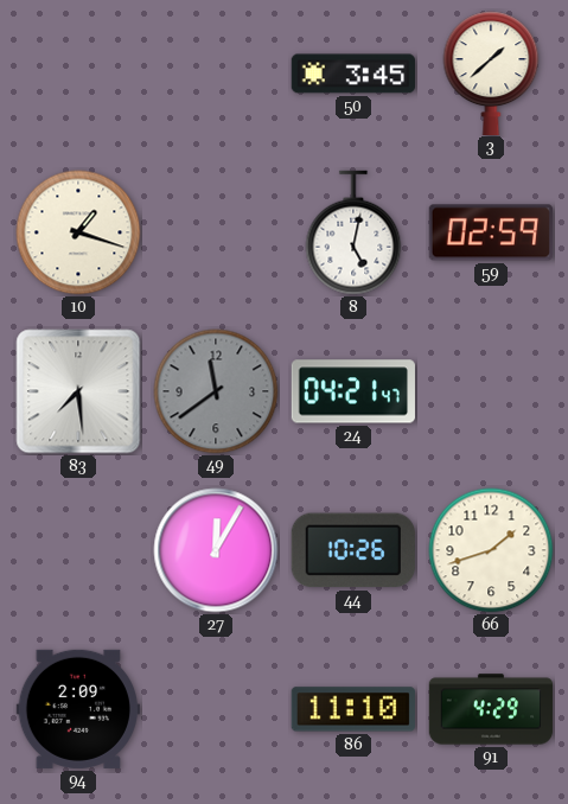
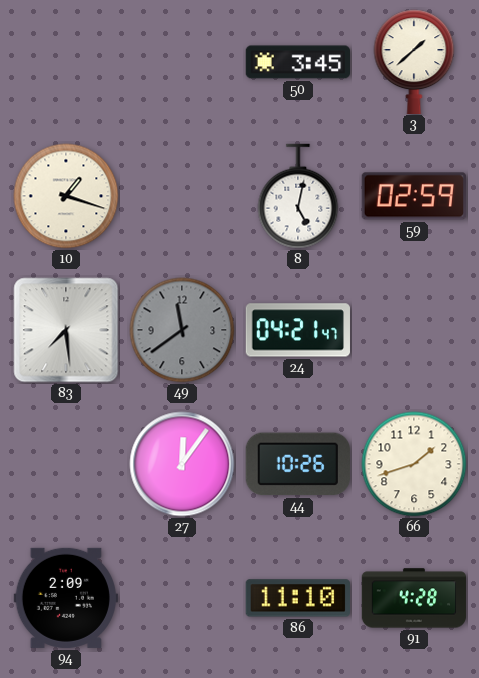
27: 12:05 -> 12:06 (182, 464)
91: 4:29 -> 4:28 (414, 598)
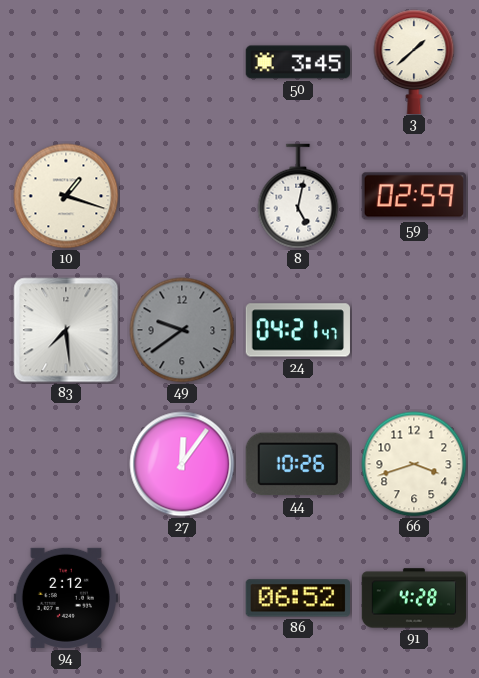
49: 11:39 -> 9:39 (182, 330)
66: 1:42 -> 3:42 (414, 464)
94: 2:09 -> 2:12 (65, 598)
86: 11:10 -> 06:52 (298, 598)
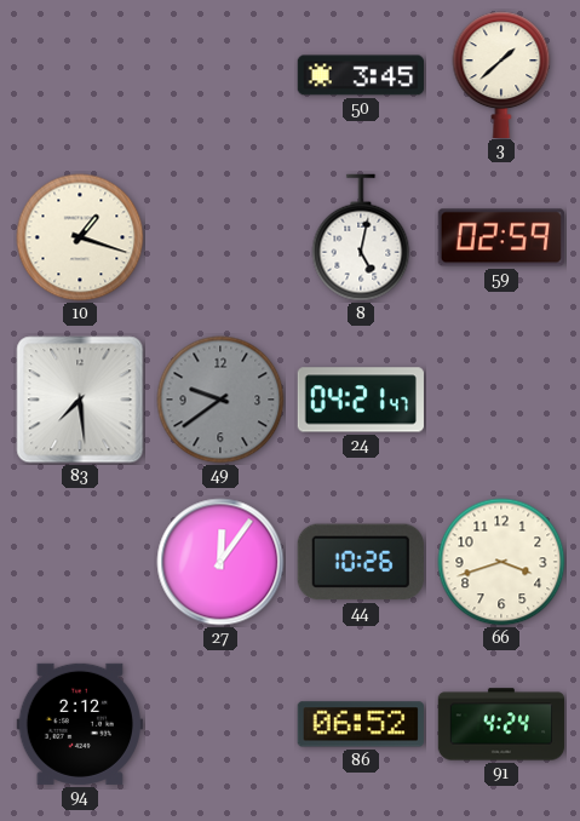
91: 4:28 -> 4:24 (501, 724)
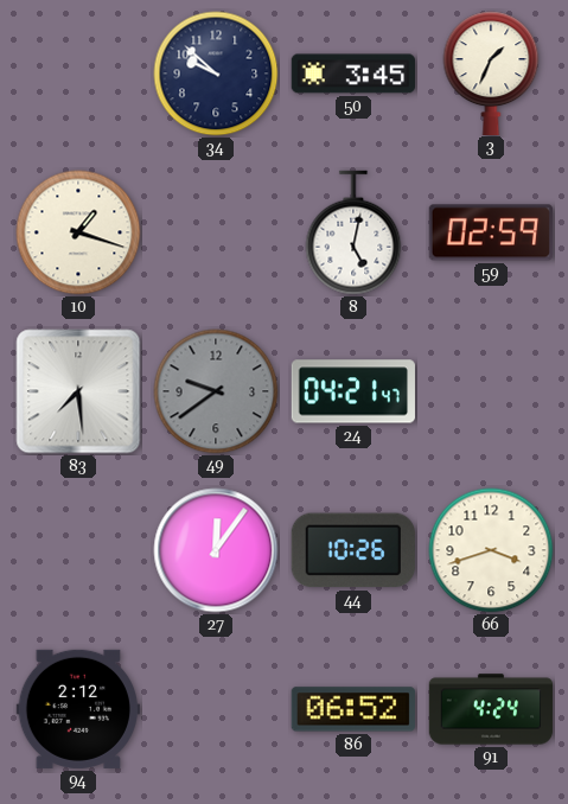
34: none -> 9:52 (216, 74)
3: 1:38 -> 1:34 (491, 72)
